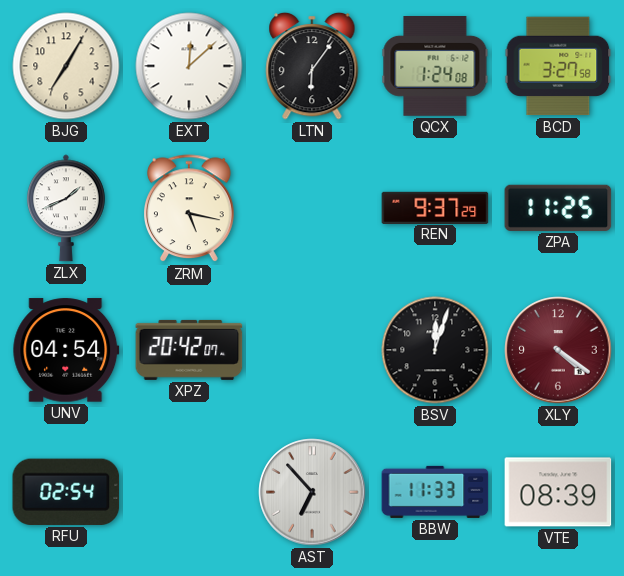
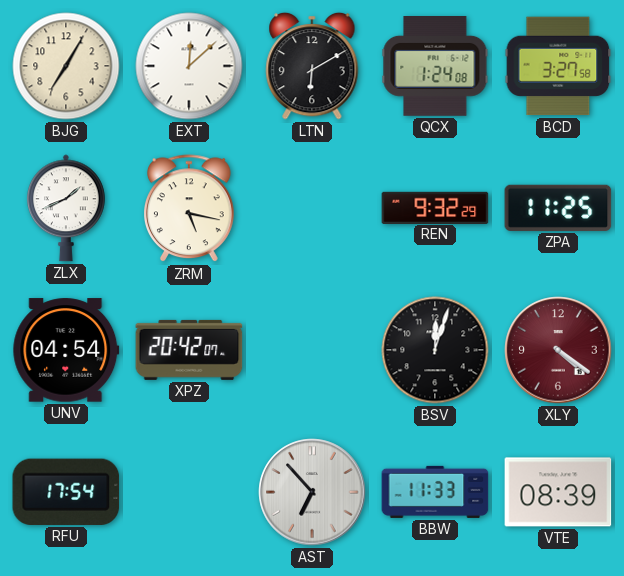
LTN: 6:06 -> 6:10 (312, 66)
REN: 9:37 -> 9:32 (435, 207)
RFU: 02:54 -> 17:54 (66, 492)
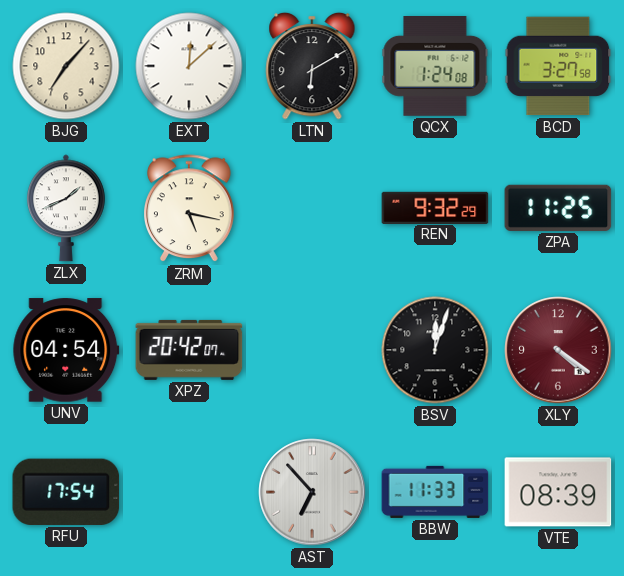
BJG: 7:05 -> 7:07 (66, 66)
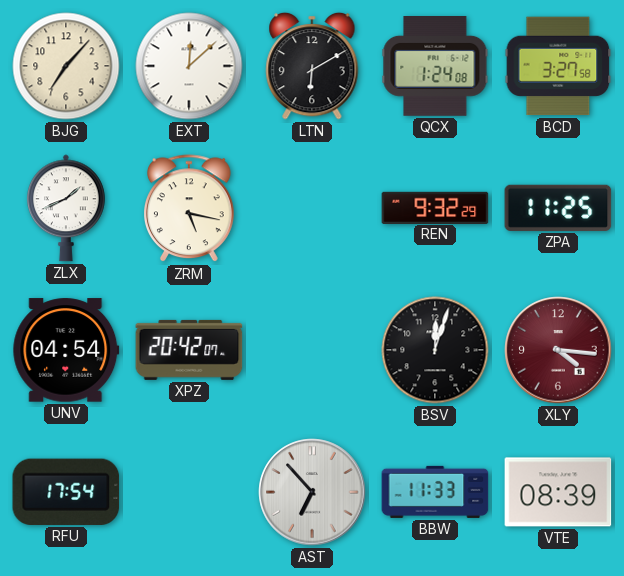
XLY: 4:21 -> 4:16 (558, 350)
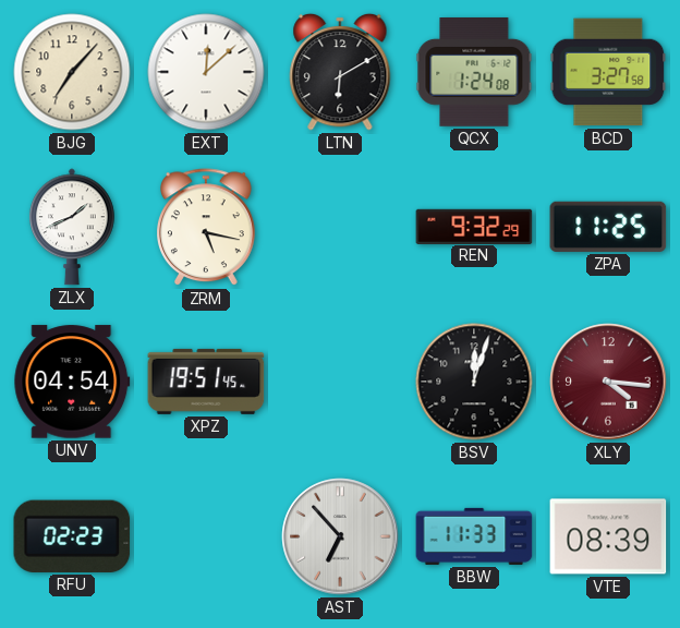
XPZ: 20:42 -> 19:51 (206, 382)
RFU: 17:54 -> 02:23 (72, 536)
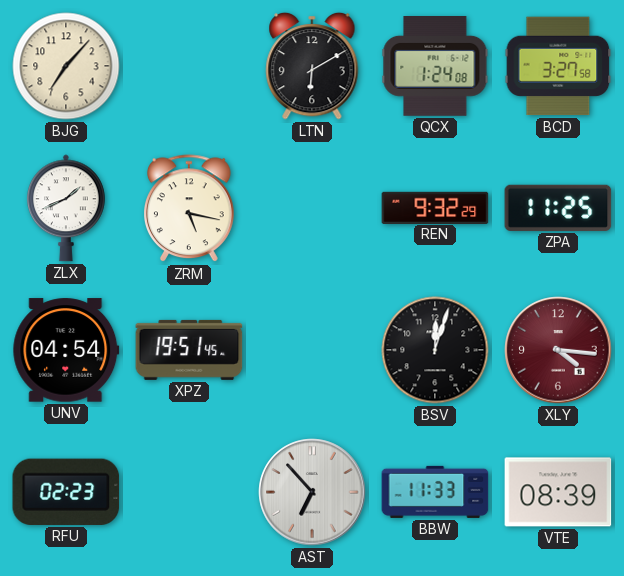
EXT: 12:08 -> none (206, 72)
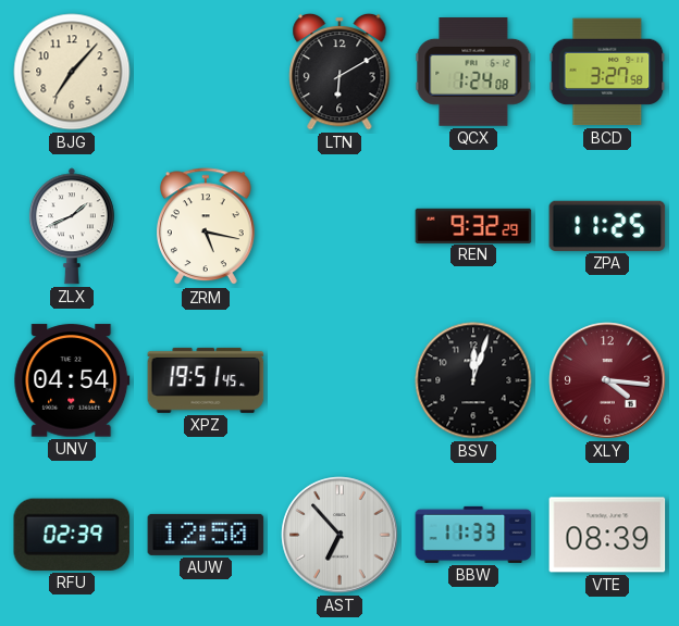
RFU: 02:23 -> 02:39 (72, 535)
AUW: none -> 12:50 (206, 535)
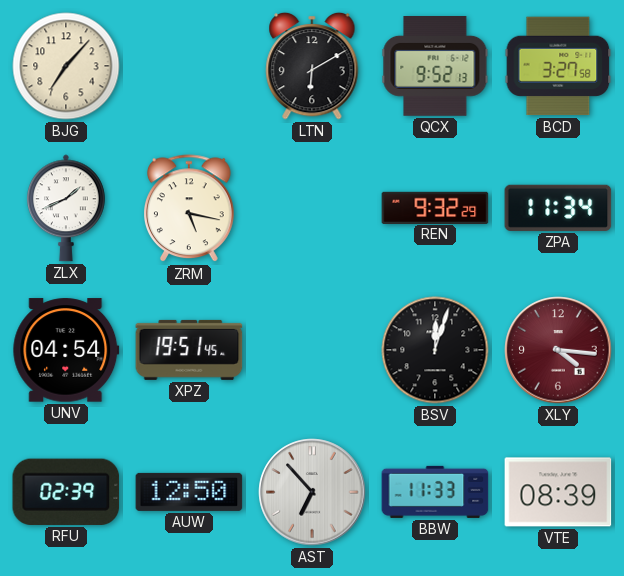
QCX: 1:24 -> 9:52 (435, 67)
ZPA: 11:25 -> 11:34 (558, 208)
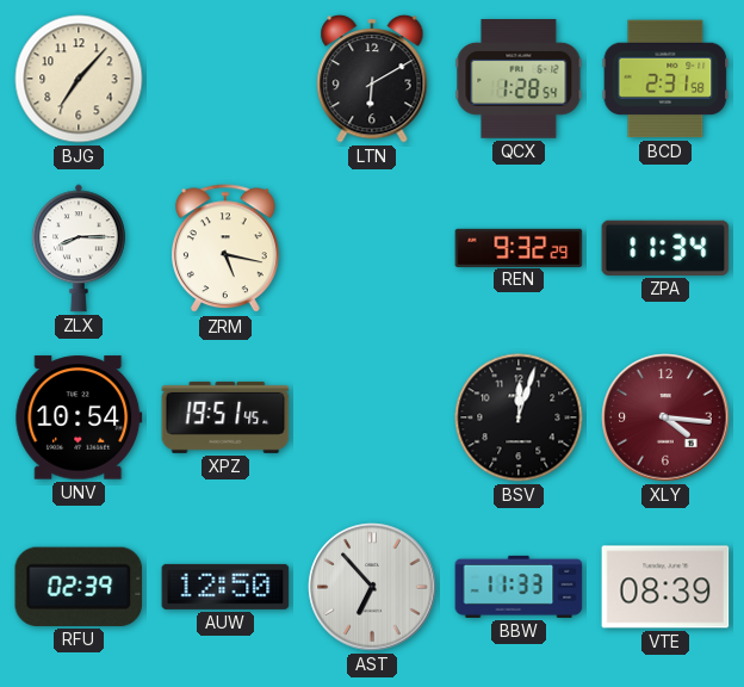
QCX: 9:52 -> 1:28 (519, 80)
BCD: 3:27 -> 2:31 (665, 79)
ZLX: 1:41 -> 8:15 (79, 248)
UNV: 04:54 -> 10:54 (79, 417)
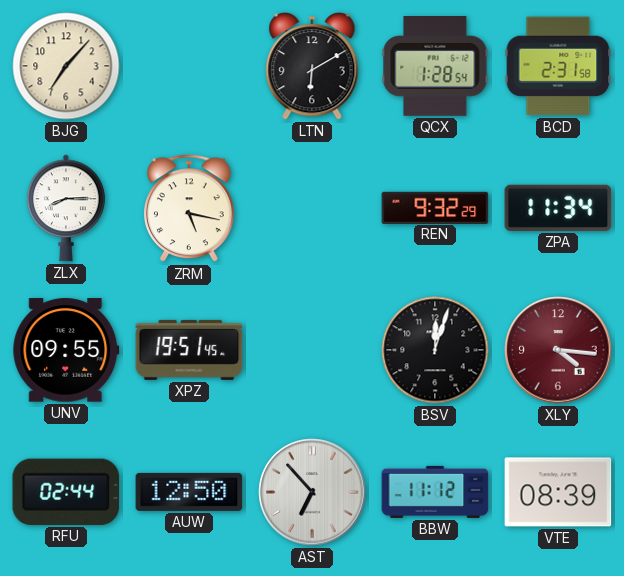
UNV: 10:54 -> 09:55 (66, 350)
RFU: 02:39 -> 02:44 (66, 492)
BBW: 11:33 -> 11:12 (435, 492)
